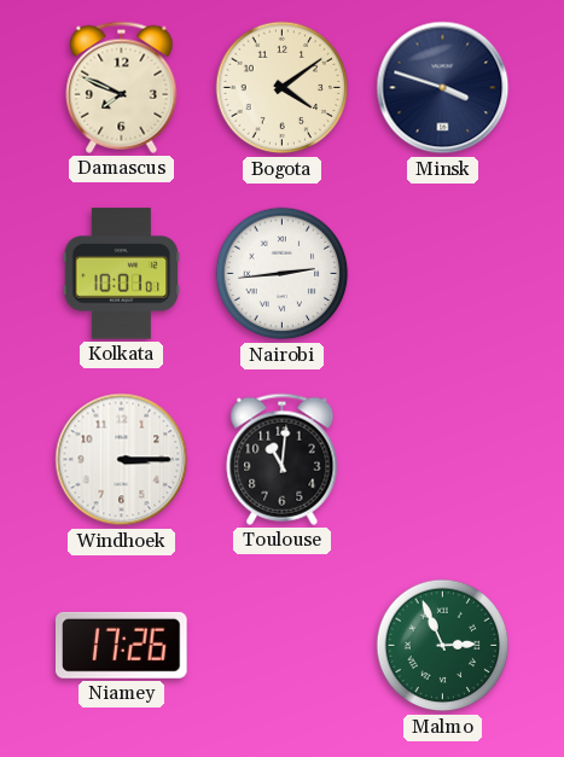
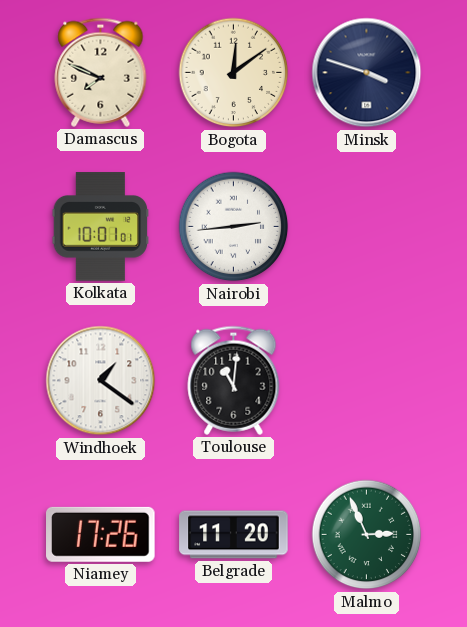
Bogota: 4:09 -> 12:09 (234, 73)
Windhoek: 3:15 -> 1:21 (101, 381)
Belgrade: none -> 11:20 (234, 535)
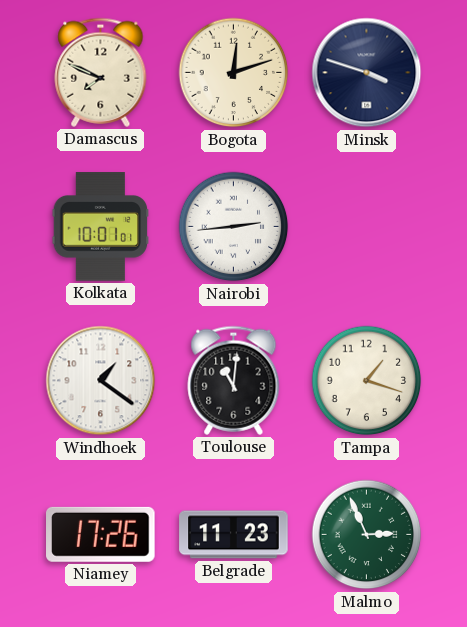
Bogota: 12:09 -> 12:12 (234, 73)
Tampa: none -> 1:18 (367, 381)
Belgrade: 11:20 -> 11:23 (234, 535)
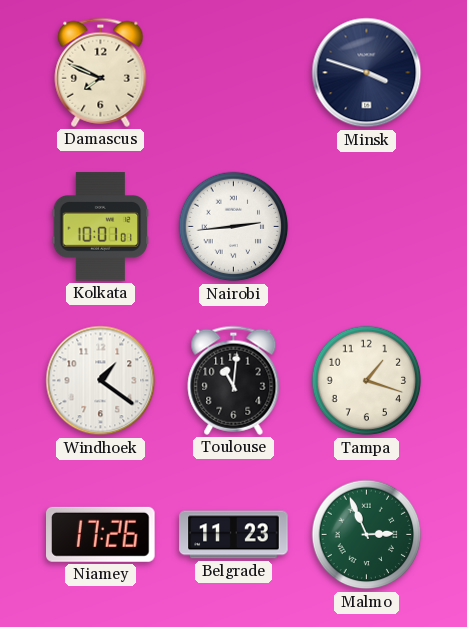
Bogota: 12:12 -> none (234, 73)
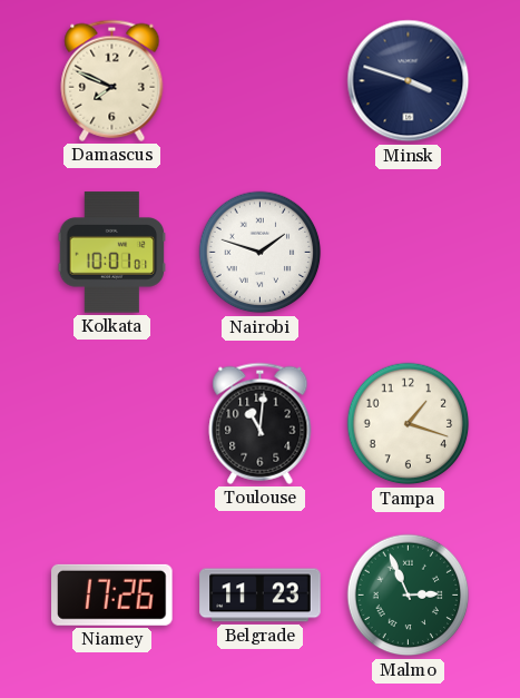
Nairobi: 2:44 -> 1:48 (261, 253)
Windhoek: 1:21 -> none (101, 381)
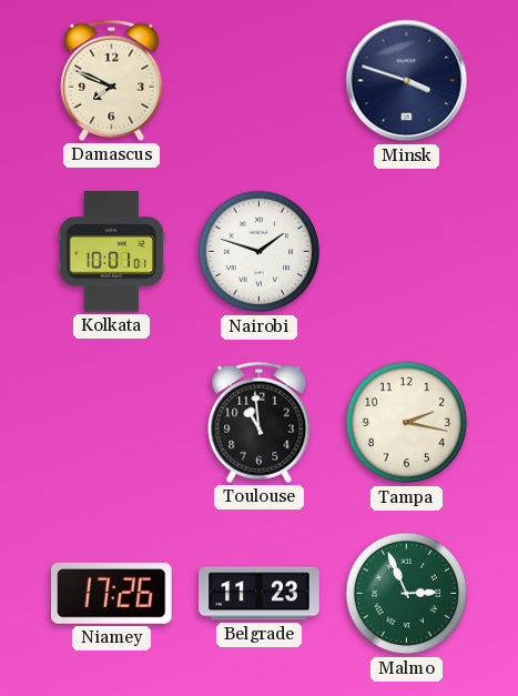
Toulouse: 11:01 -> 10:59 (260, 422)
Tampa: 1:18 -> 2:17 (407, 423)
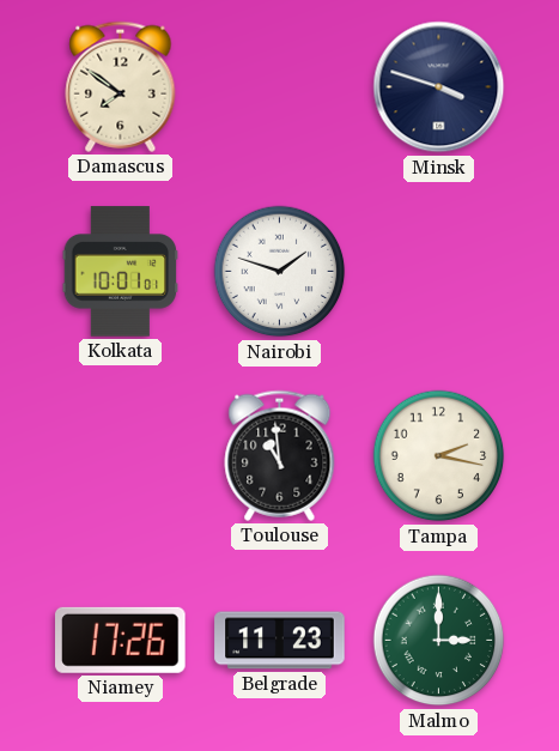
Damascus: 7:49 -> 7:51 (121, 86)
Malmo: 2:56 -> 3:00 (439, 641)
